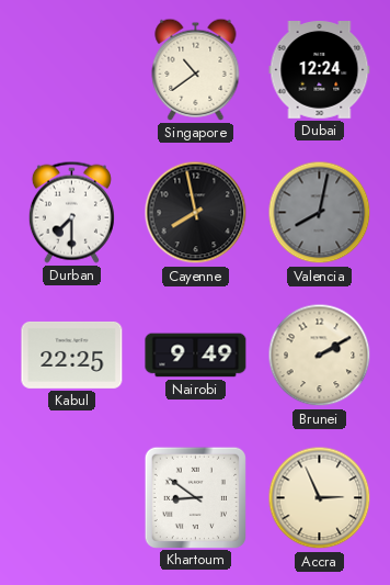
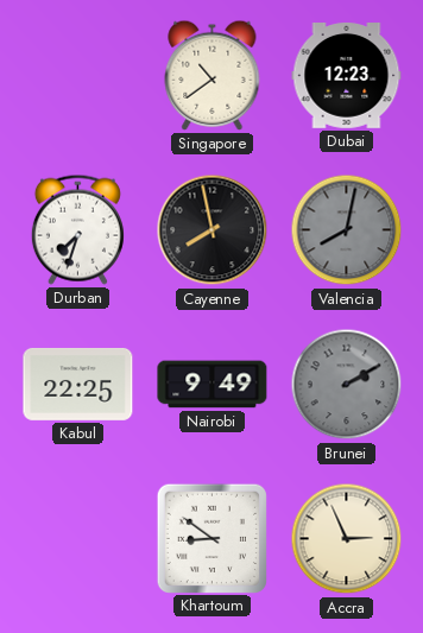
Dubai: 12:24 -> 12:23 (347, 76)
Durban: 7:30 -> 7:33 (77, 229)
Brunei dial: cream -> grey (347, 385)
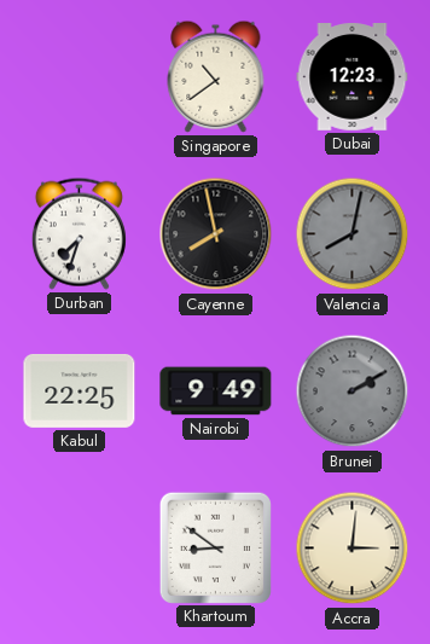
Accra: 2:56 -> 3:01 (353, 549)
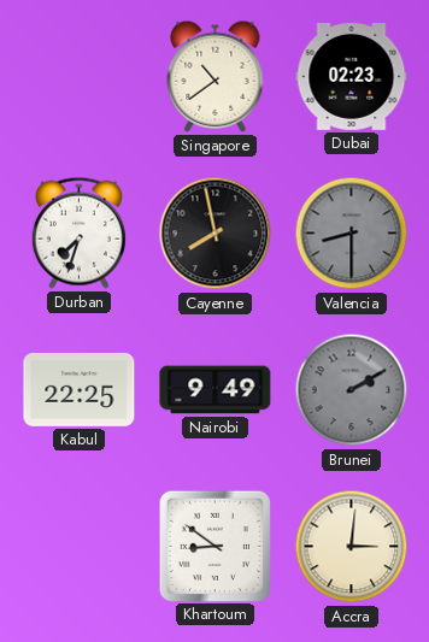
Dubai: 12:23 -> 02:23 (352, 77)
Valencia: 8:02 -> 8:30 (352, 234)
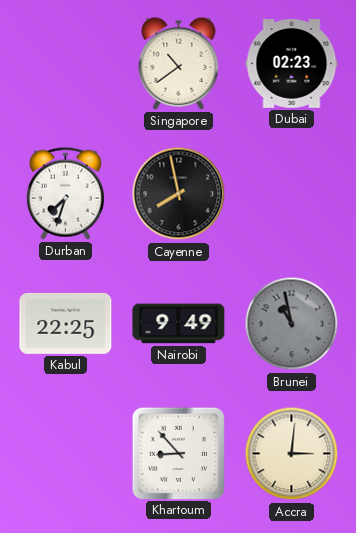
Valencia: 8:30 -> none (352, 234)
Brunei: 2:10 -> 10:58 (292, 324)
Khartoum: 8:51 -> 8:53 (178, 453)
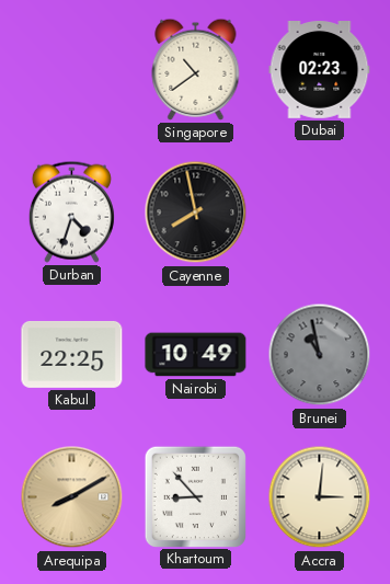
Durban: 7:33 -> 4:33 (71, 211)
Nairobi: 9:49 -> 10:49 (196, 355)
Arequipa: none -> 8:10 (72, 497)
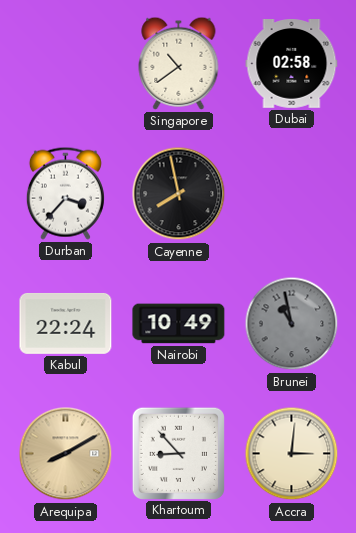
Dubai: 02:23 -> 02:58 (292, 64)
Durban: 4:33 -> 3:37 (65, 193)
Kabul: 22:25 -> 22:24 (66, 323)
